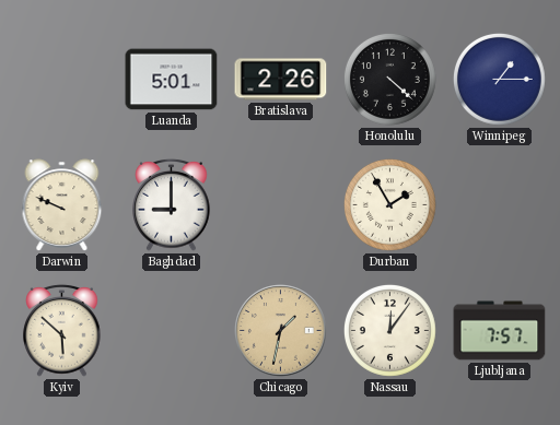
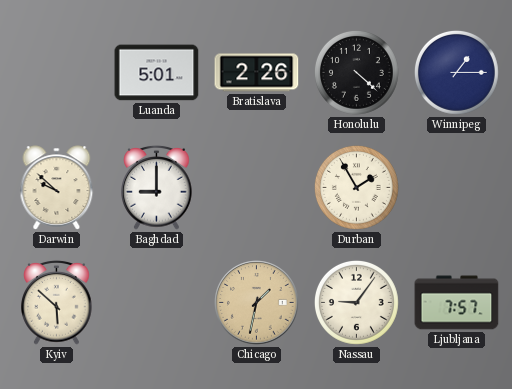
Darwin: 9:49 -> 9:52 (57, 188)
Nassau: 12:06 -> 9:06 (356, 302)
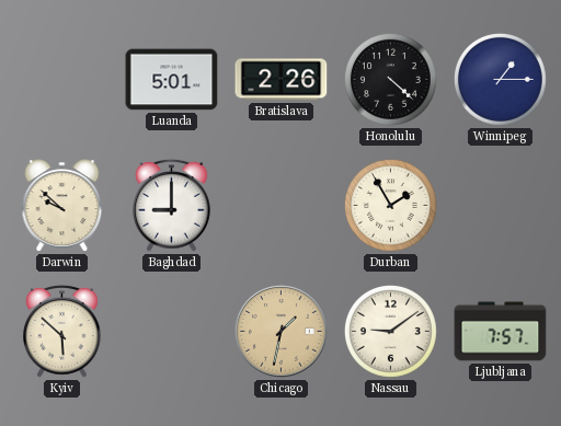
Nassau: 9:06 -> 9:09 (390, 331)
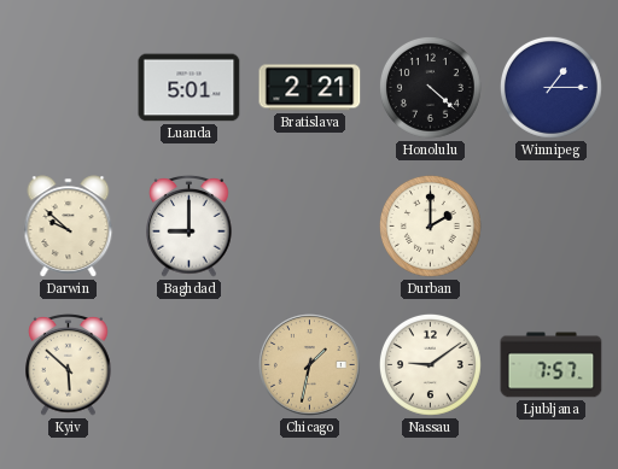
Bratislava: 2:26 -> 2:21 (310, 88)
Durban: 1:55 -> 2:00 (430, 225)
